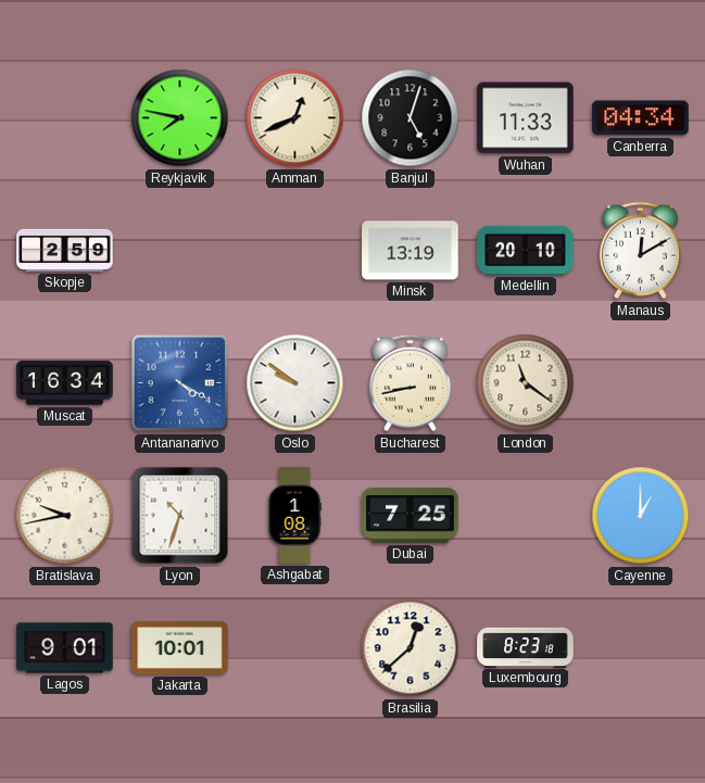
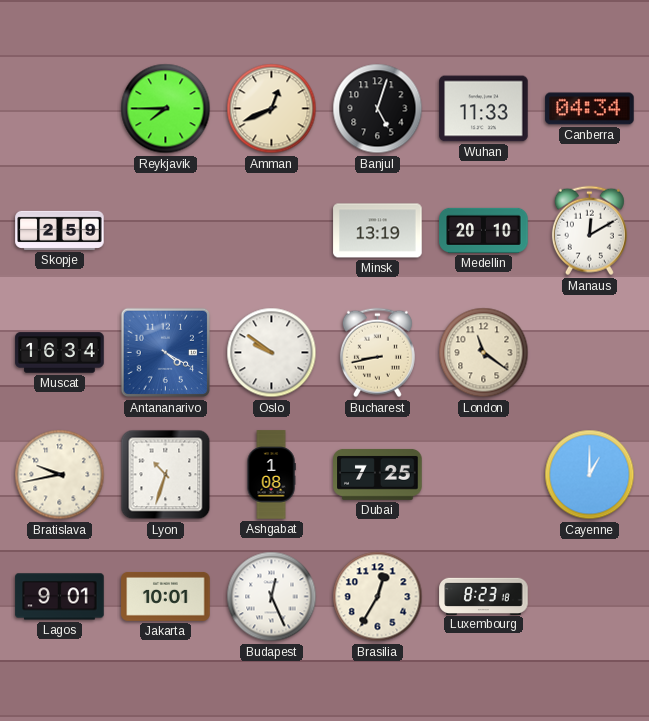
Reykjavik: 7:47 -> 7:45 (166, 109)
Budapest: none -> 12:26 (272, 597)
Brasilia: 12:38 -> 12:35 (378, 597)
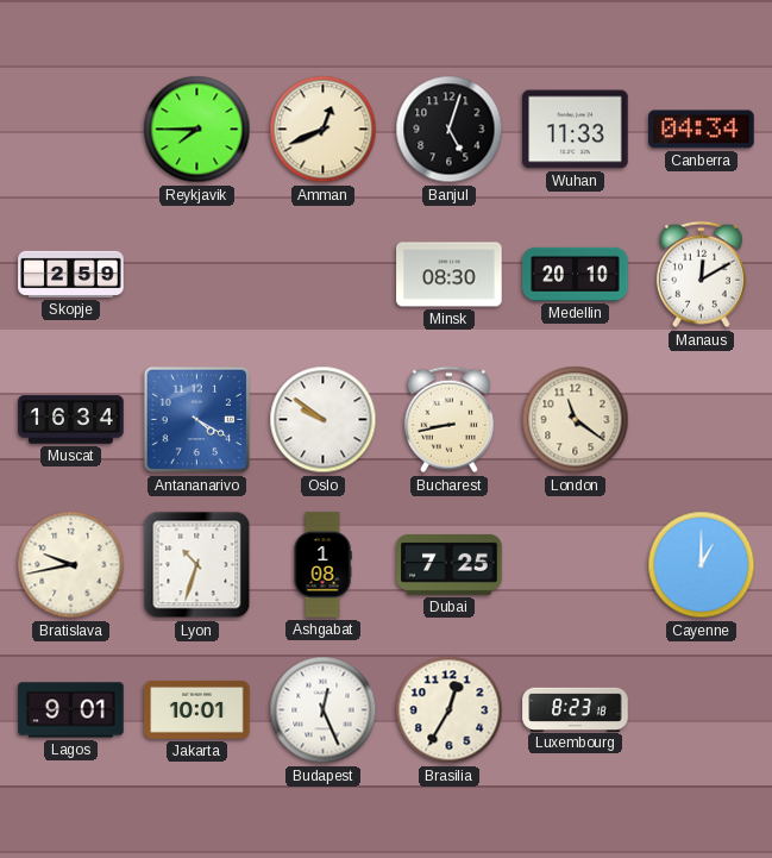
Minsk: 13:19 -> 08:30 (450, 275)
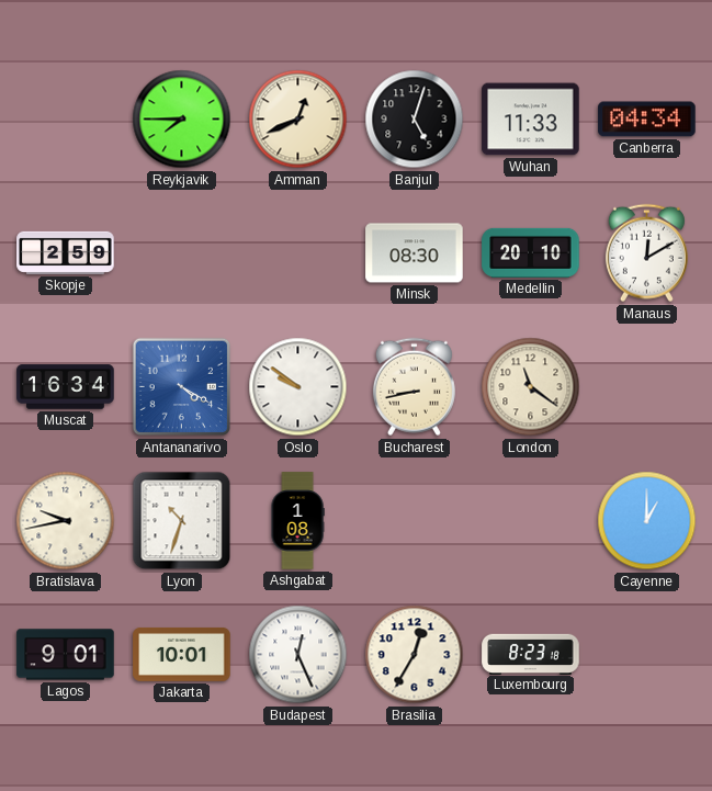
Dubai: 7:25 -> none (450, 564)
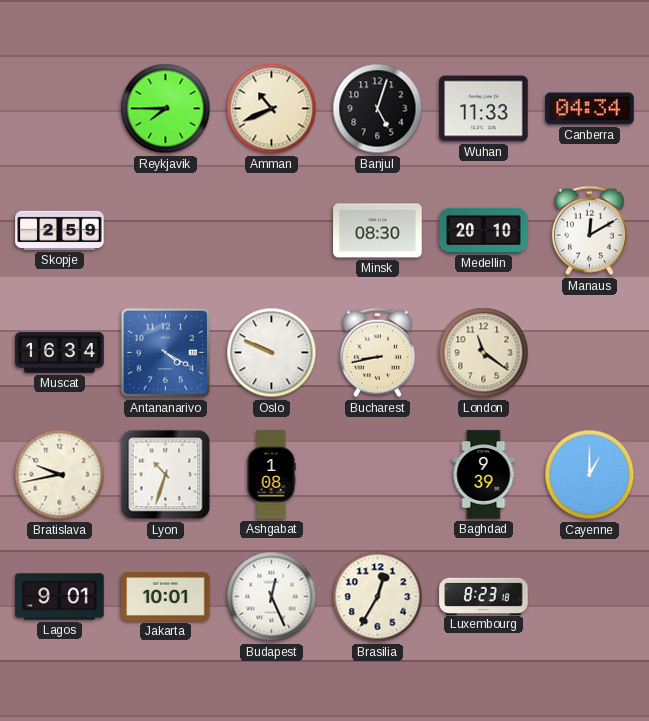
Amman: 12:41 -> 10:41 (272, 109)
Oslo: 9:51 -> 9:49 (272, 353)
Baghdad: none -> 9:39 (484, 475)
